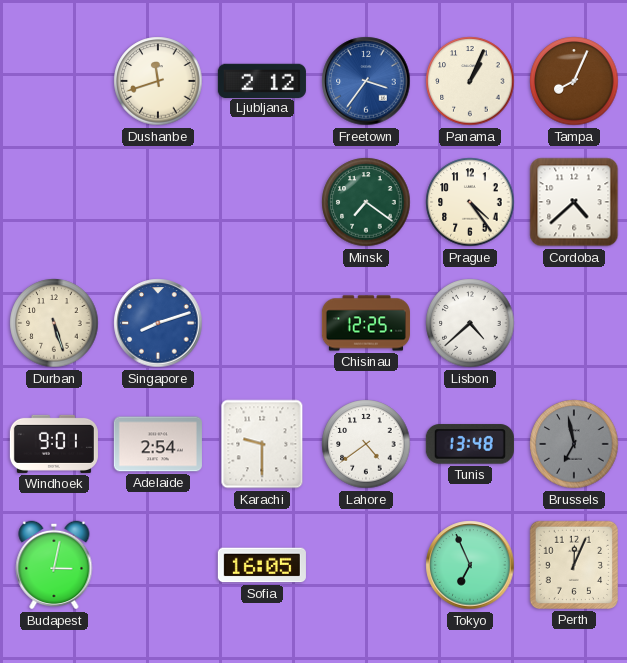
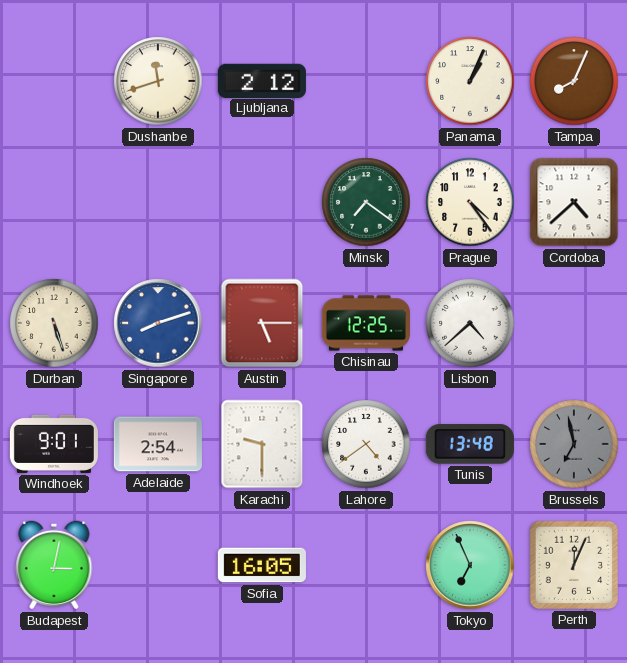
Freetown: 3:36 -> none (366, 81)
Austin: none -> 5:15 (262, 323)
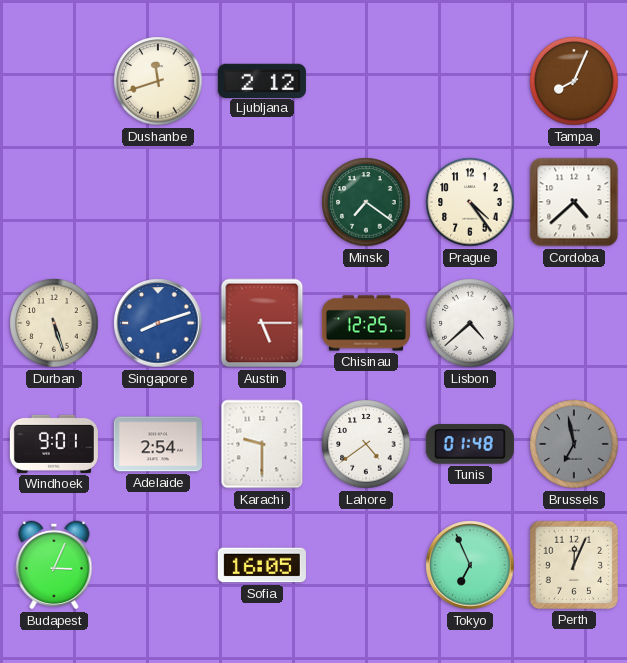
Panama: 1:04 -> none (470, 81)
Tunis: 13:48 -> 01:48 (470, 444)
Budapest: 3:02 -> 3:04 (54, 565)
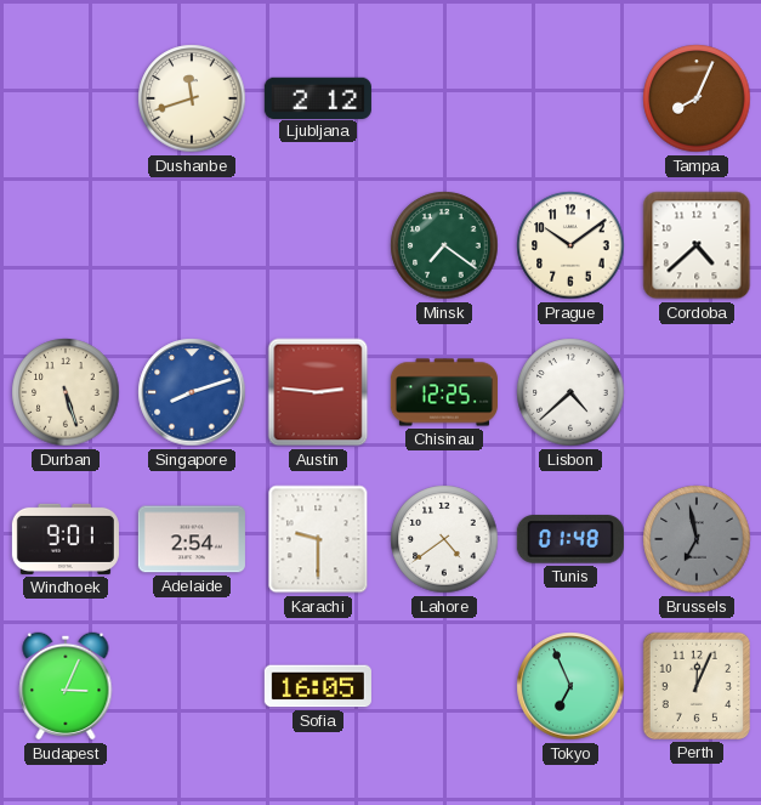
Prague: 4:24 -> 10:09 (570, 245)
Austin: 5:15 -> 2:46 (318, 392)
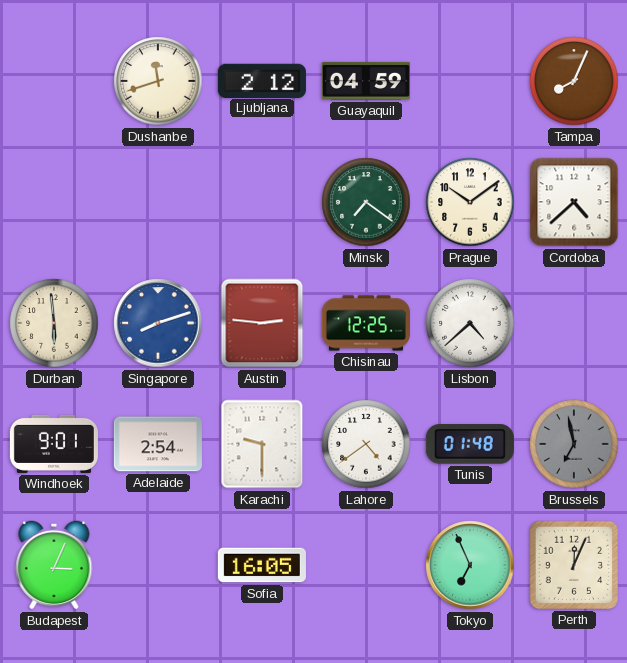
Guayaquil: none -> 04:59 (366, 81)
Durban: 5:27 -> 5:59 (54, 323)
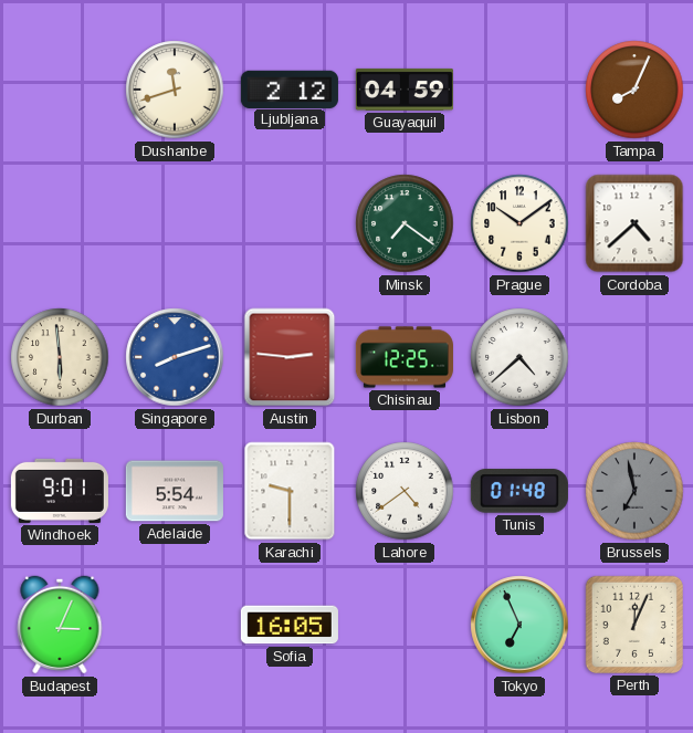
Adelaide: 2:54 -> 5:54 (175, 491)
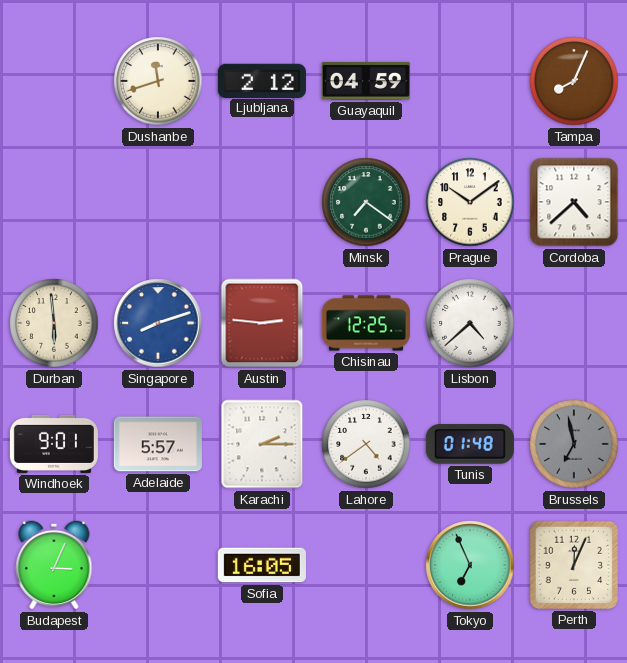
Adelaide: 5:54 -> 5:57 (158, 444)
Karachi: 9:30 -> 2:15 (262, 444)
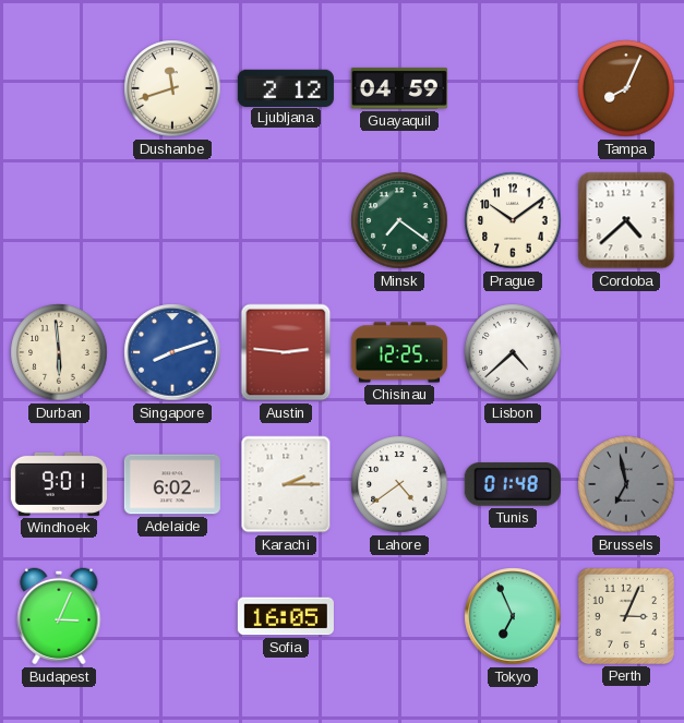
Adelaide: 5:57 -> 6:02 (172, 484)
Perth: 12:04 -> 3:04 (626, 616)
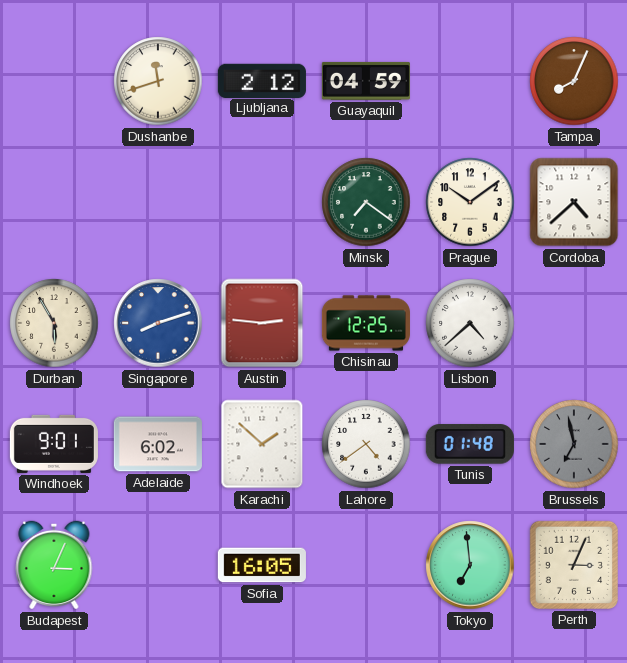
Durban: 5:59 -> 5:55 (54, 323)
Karachi: 2:15 -> 1:52 (262, 444)
Tokyo: 6:56 -> 6:59 (470, 565)
